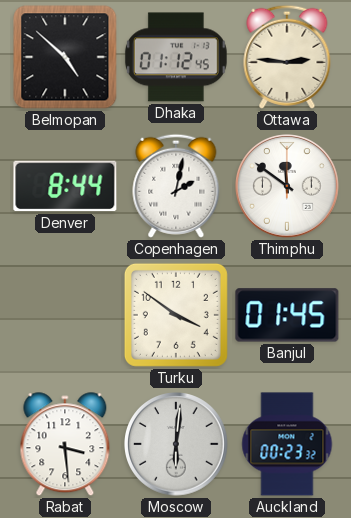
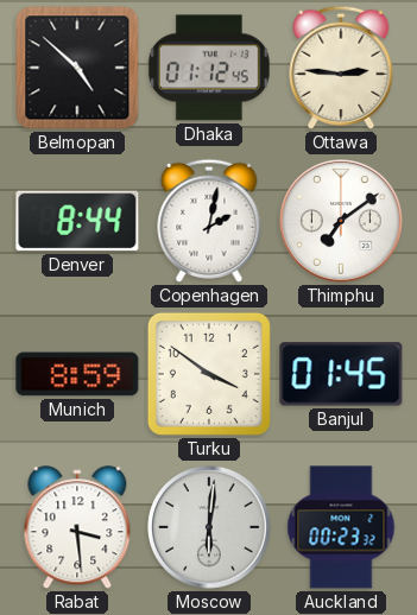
Thimphu: 11:51 -> 7:09 (341, 221)
Munich: none -> 8:59 (77, 374)
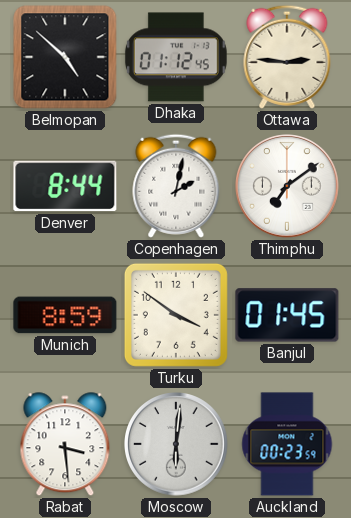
Auckland: 00:23:32 -> 00:23:59 (287, 444)
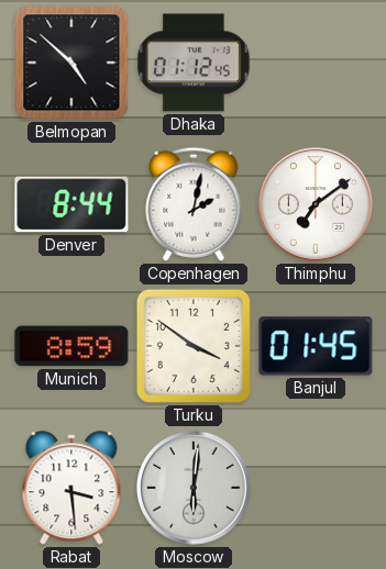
Ottawa: 2:46 -> none (287, 57)
Auckland: 00:23 -> none (287, 444)
